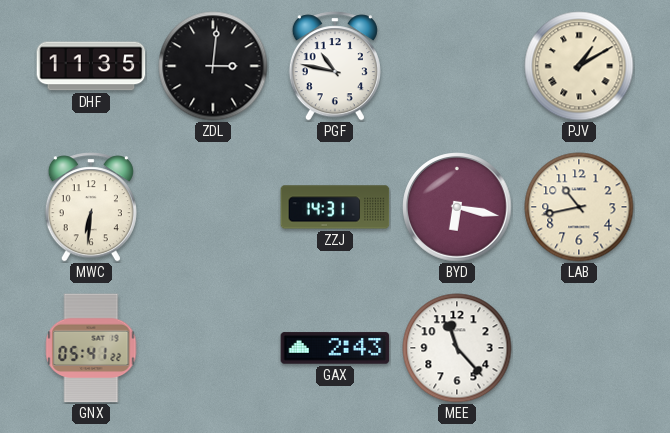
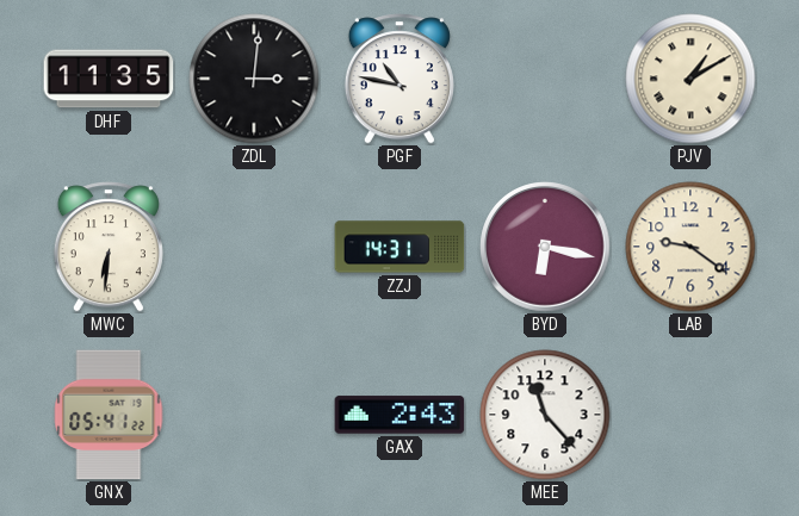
LAB: 10:43 -> 9:21 (690, 247)
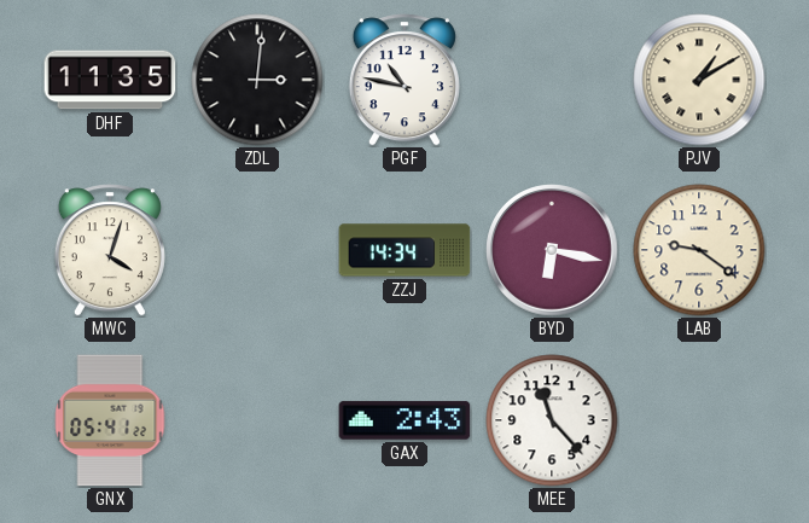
MWC: 6:31 -> 4:03 (110, 250)
ZZJ: 14:31 -> 14:34 (405, 250)
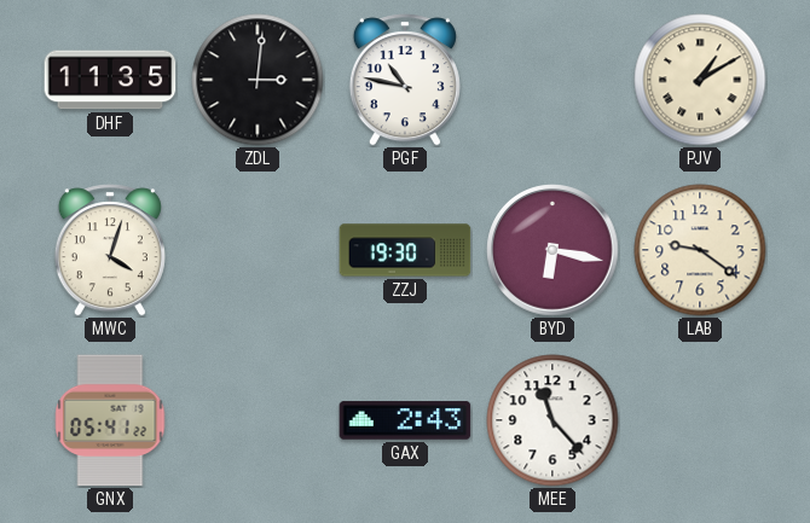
ZZJ: 14:34 -> 19:30 (405, 250)
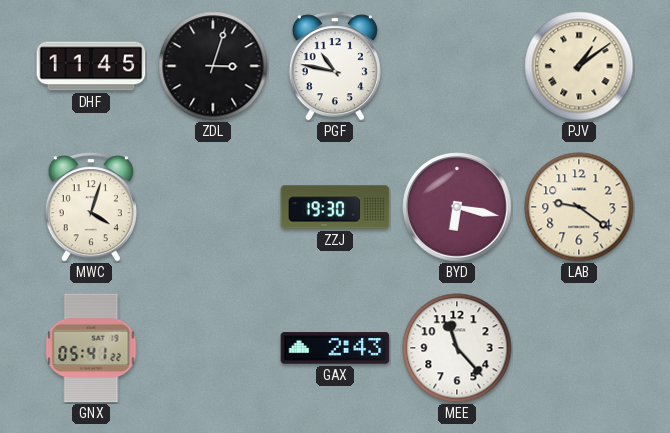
DHF: 11:35 -> 11:45 (91, 66)
ZDL: 3:01 -> 3:03 (213, 66)
PJV: 1:10 -> 1:09 (579, 66)
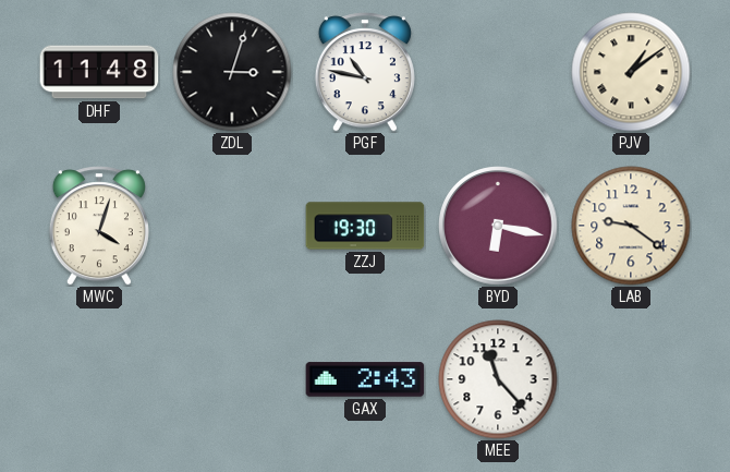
DHF: 11:45 -> 11:48 (99, 72)
GNX: 05:41 -> none (91, 348)
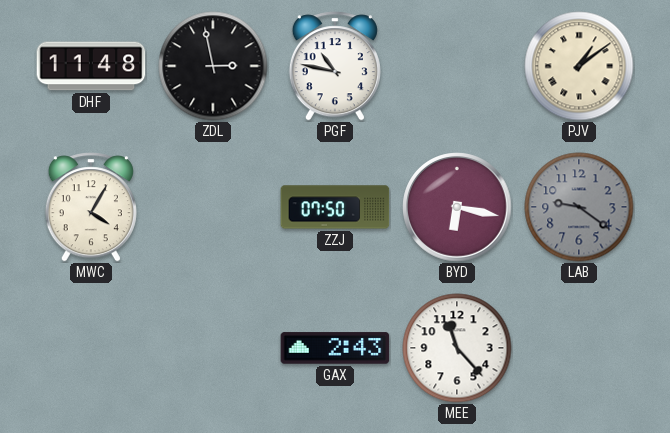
ZDL: 3:03 -> 2:58 (213, 66)
MWC: 4:03 -> 4:05 (91, 207)
ZZJ: 19:30 -> 07:50 (335, 207)
LAB dial: cream -> grey (579, 207)
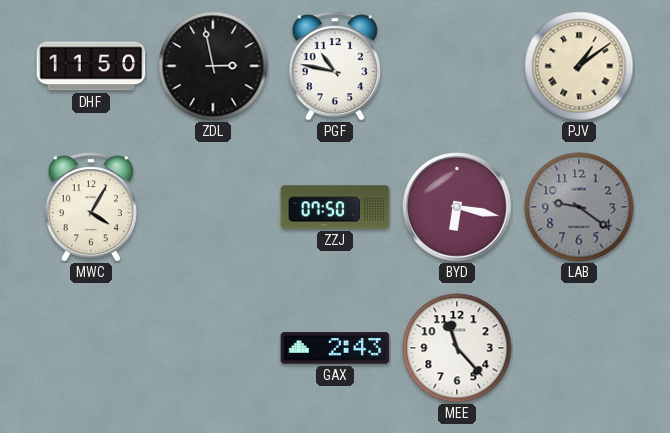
DHF: 11:48 -> 11:50 (91, 66)
